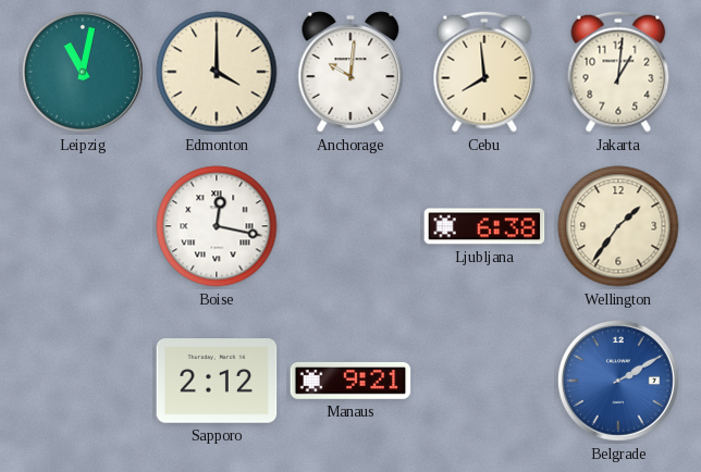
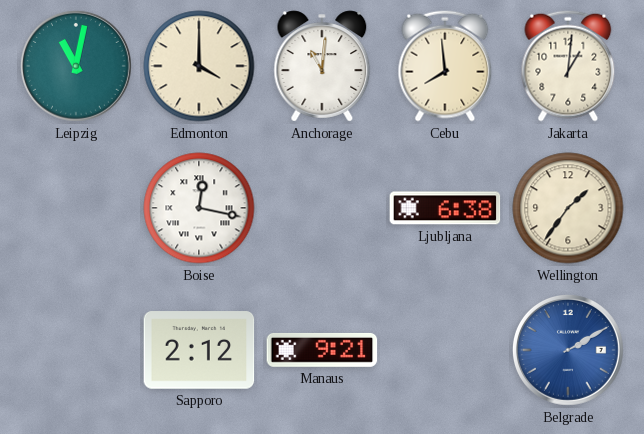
Anchorage: 10:01 -> 11:01 (322, 66)
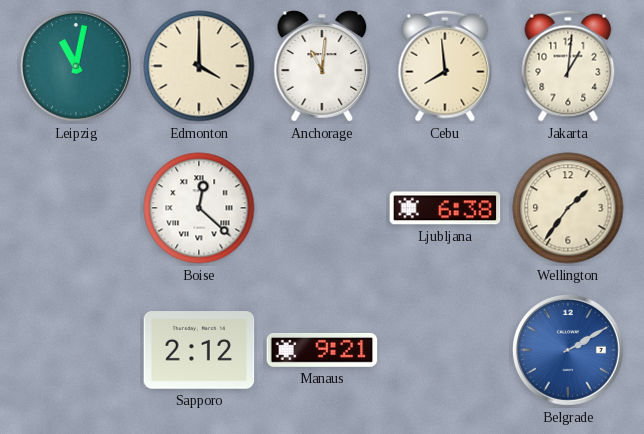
Boise: 12:17 -> 12:22 (199, 208)
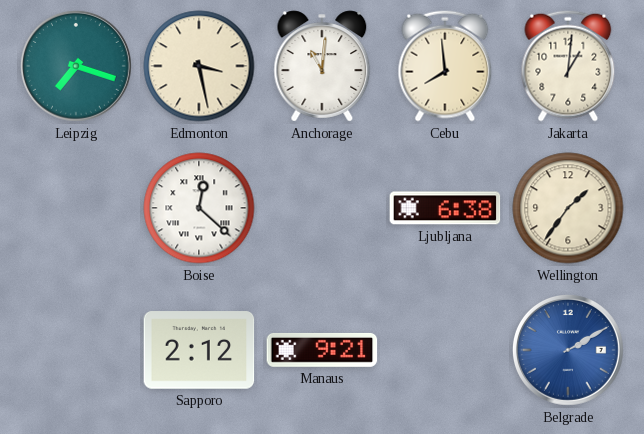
Leipzig: 11:02 -> 7:18 (76, 66)
Edmonton: 4:00 -> 3:28 (199, 66)
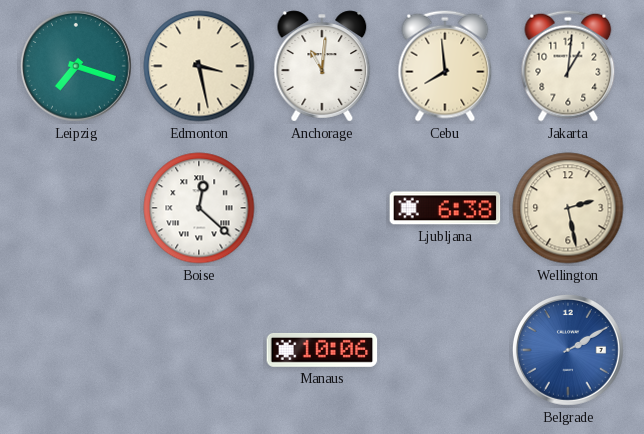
Wellington: 1:36 -> 2:28 (568, 208)
Sapporo: 2:12 -> none (199, 350)
Manaus: 9:21 -> 10:06 (322, 350)
